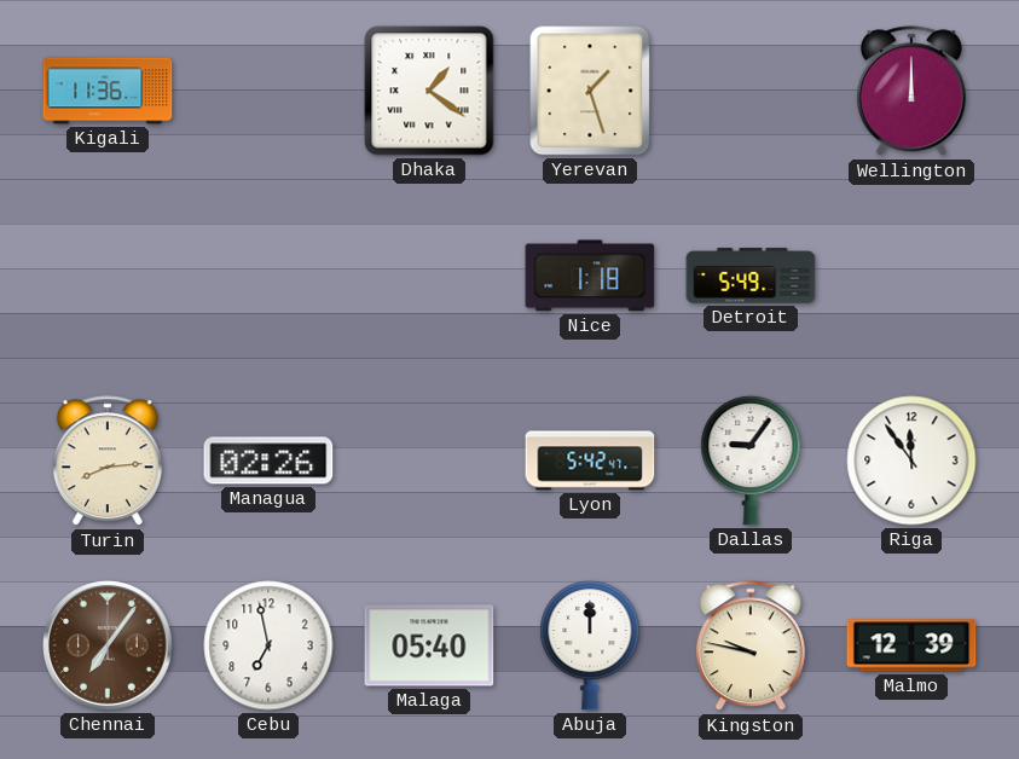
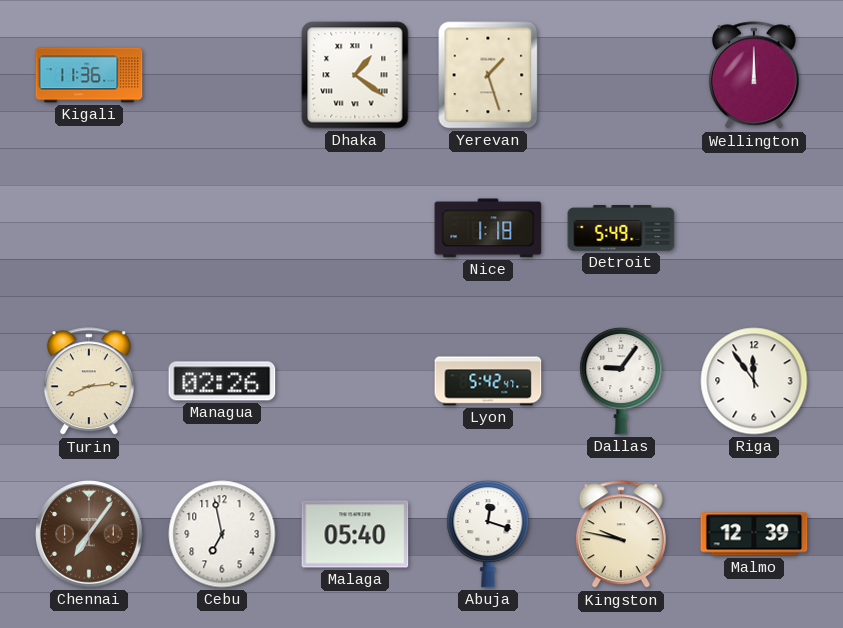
Abuja: 12:00 -> 12:18 (488, 534)
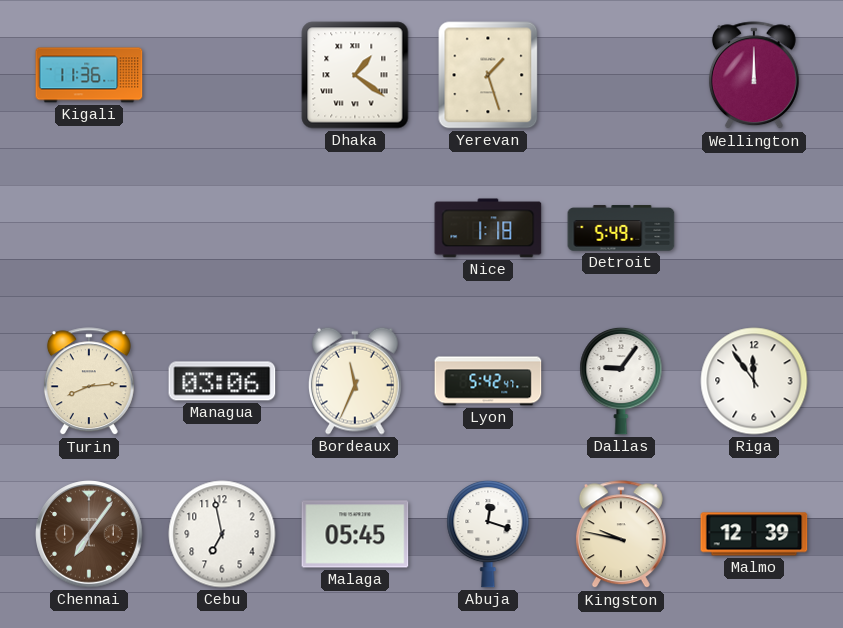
Managua: 02:26 -> 03:06 (222, 381)
Bordeaux: none -> 11:34 (356, 381)
Malaga: 05:40 -> 05:45 (355, 534)
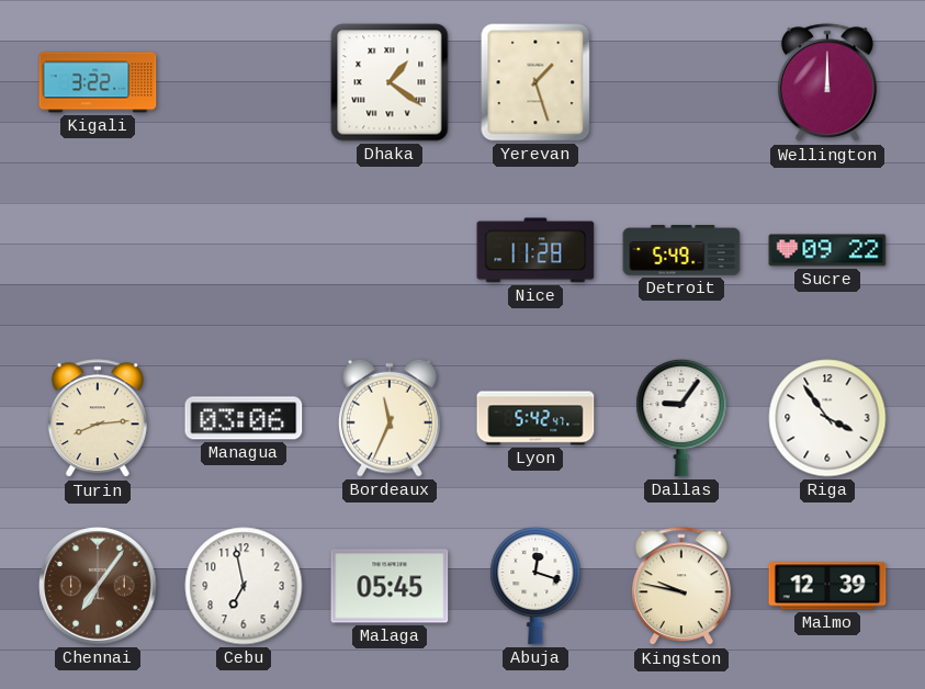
Kigali: 11:36 -> 3:22 (98, 82)
Nice: 1:18 -> 11:28 (535, 250)
Sucre: none -> 09:22 (827, 250)
Riga: 11:54 -> 3:54 (827, 418)
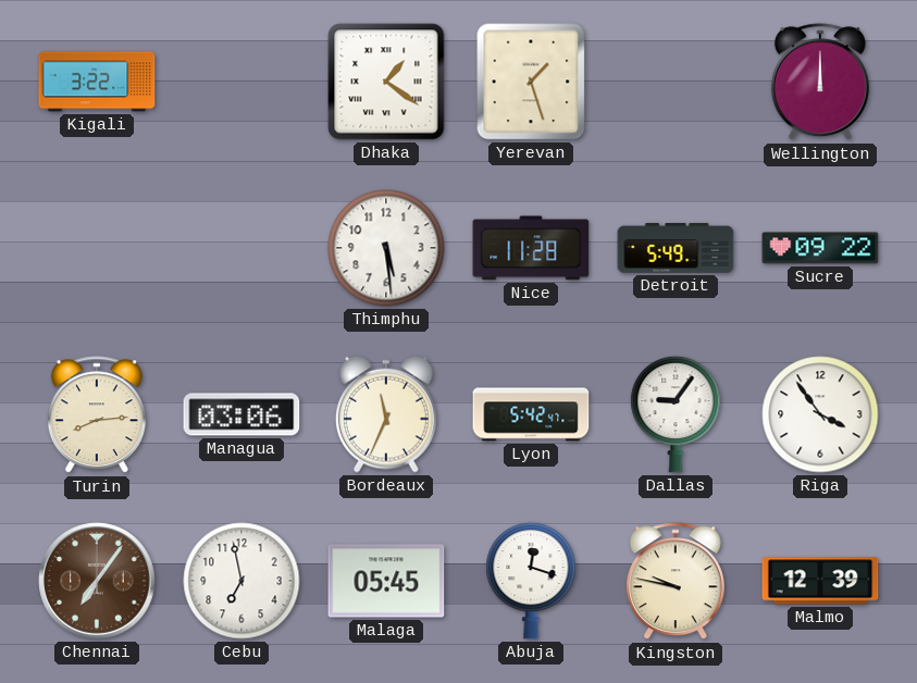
Thimphu: none -> 5:29 (386, 248)
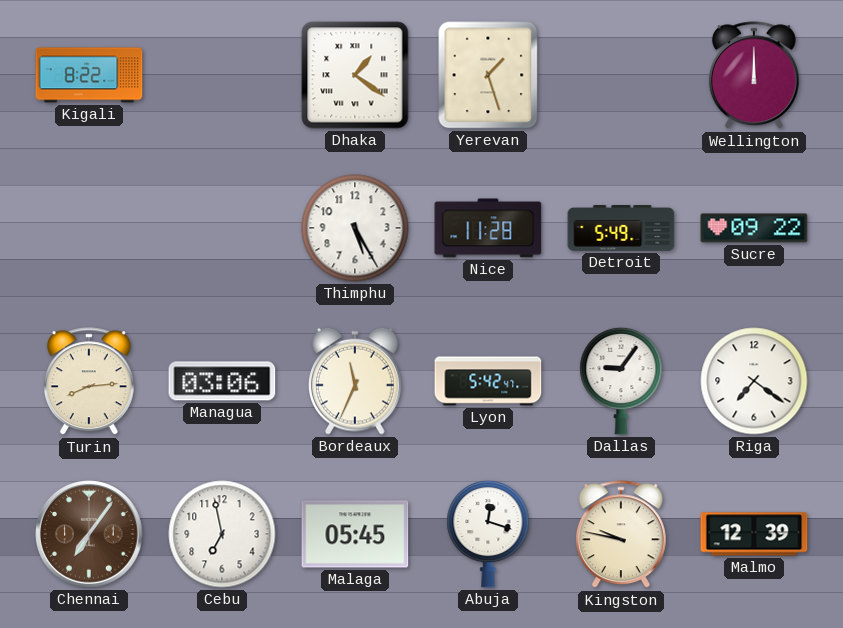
Kigali: 3:22 -> 8:22 (89, 75)
Thimphu: 5:29 -> 5:25 (355, 228)
Riga: 3:54 -> 7:21 (754, 381)
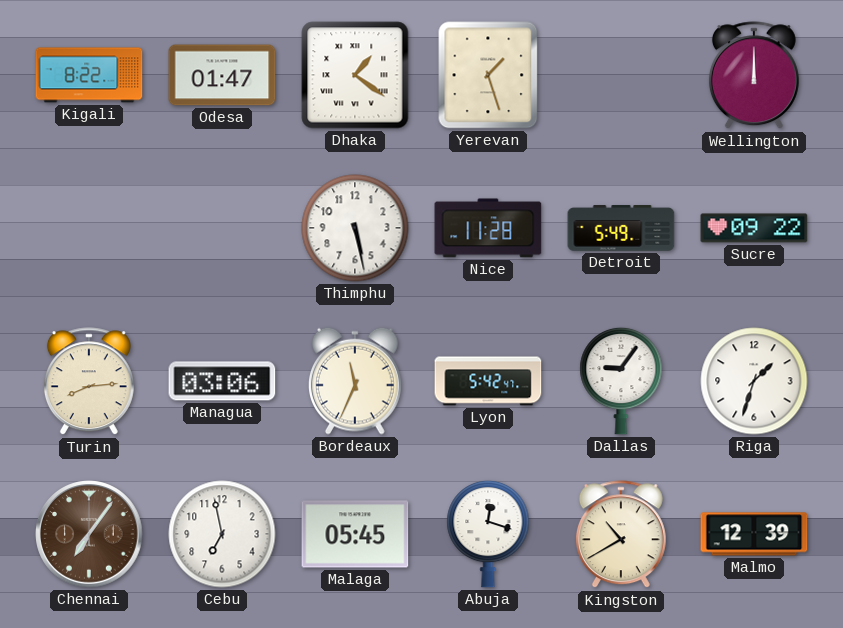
Odesa: none -> 01:47 (222, 75)
Thimphu: 5:25 -> 5:28 (355, 228)
Riga: 7:21 -> 1:33 (754, 381)
Kingston: 9:47 -> 10:40 (621, 535)
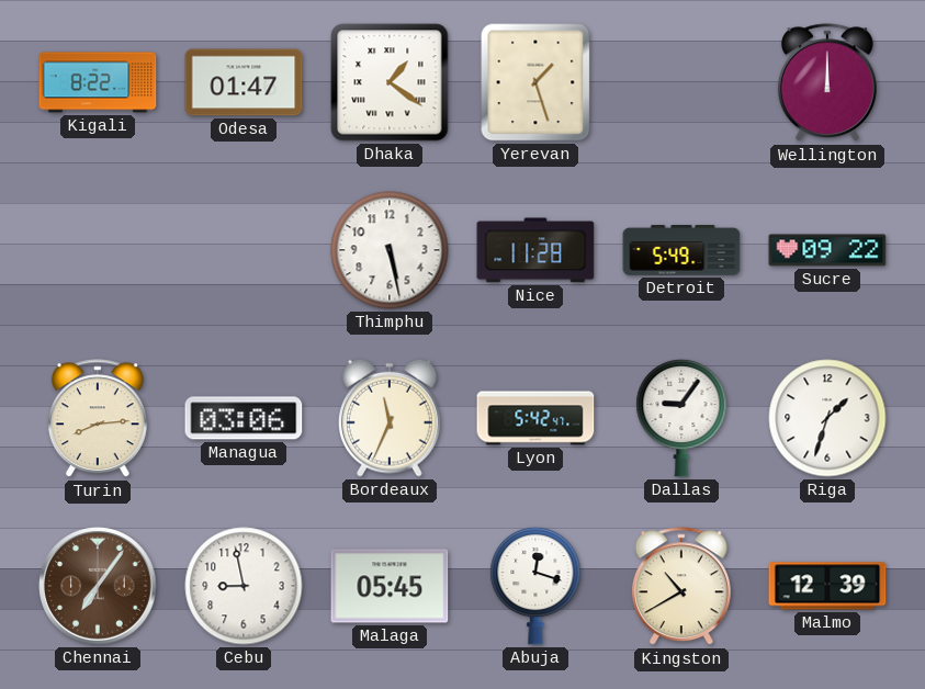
Cebu: 6:58 -> 8:58 (244, 586)
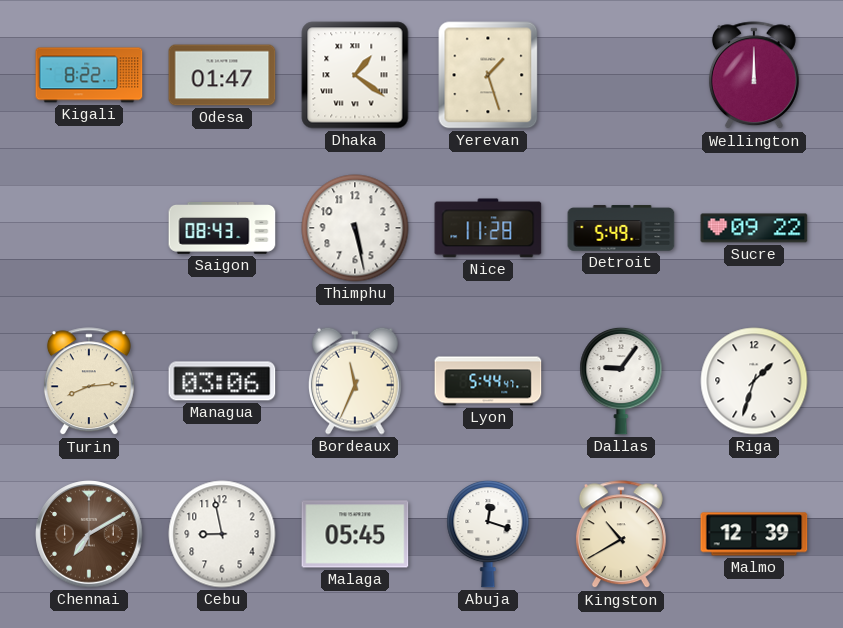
Saigon: none -> 08:43 (222, 229)
Lyon: 5:42 -> 5:44 (488, 381)
Chennai: 7:06 -> 7:10 (89, 534)
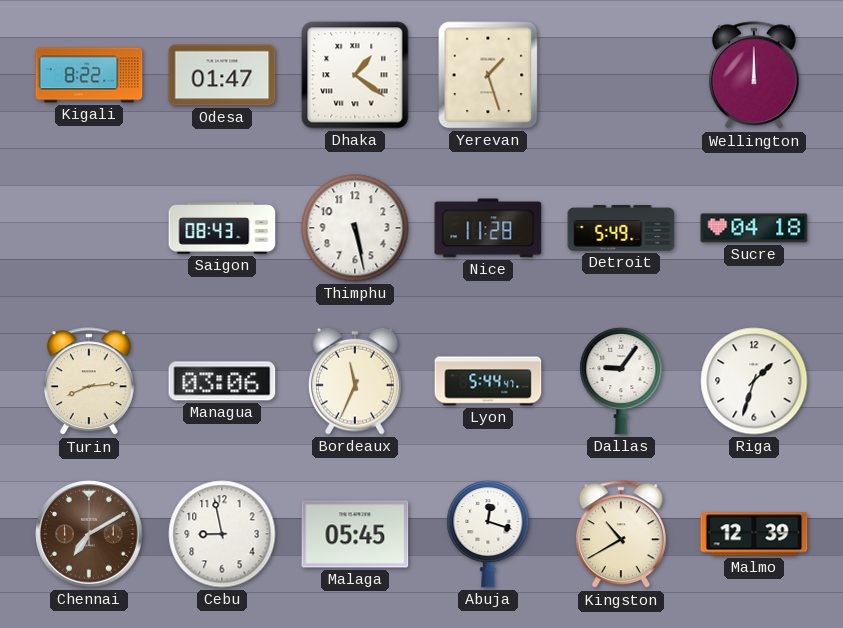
Sucre: 09:22 -> 04:18 (754, 228)
